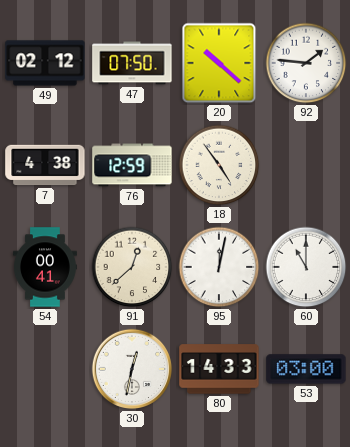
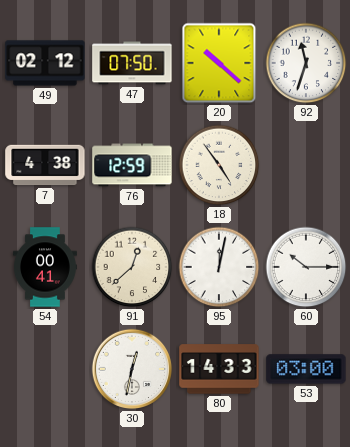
92: 1:46 -> 11:33 (306, 63)
60: 11:00 -> 10:15 (306, 267)
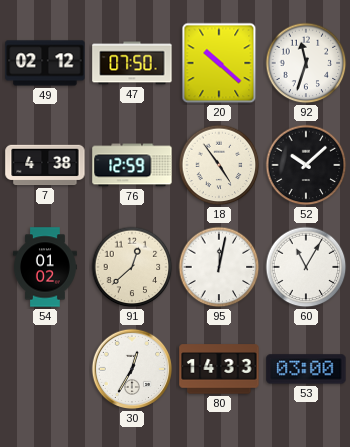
52: none -> 10:08 (306, 165)
54: 00:41 -> 01:02 (45, 267)
60: 10:15 -> 11:05 (306, 267)
30: 12:32 -> 12:35 (132, 369)
